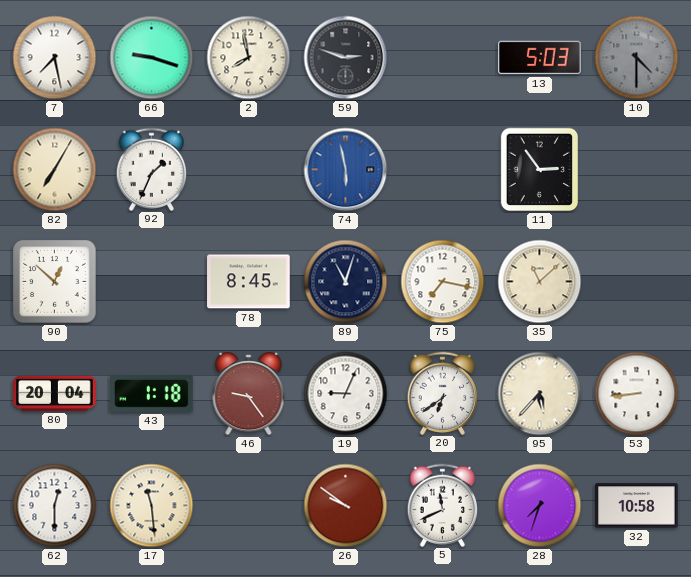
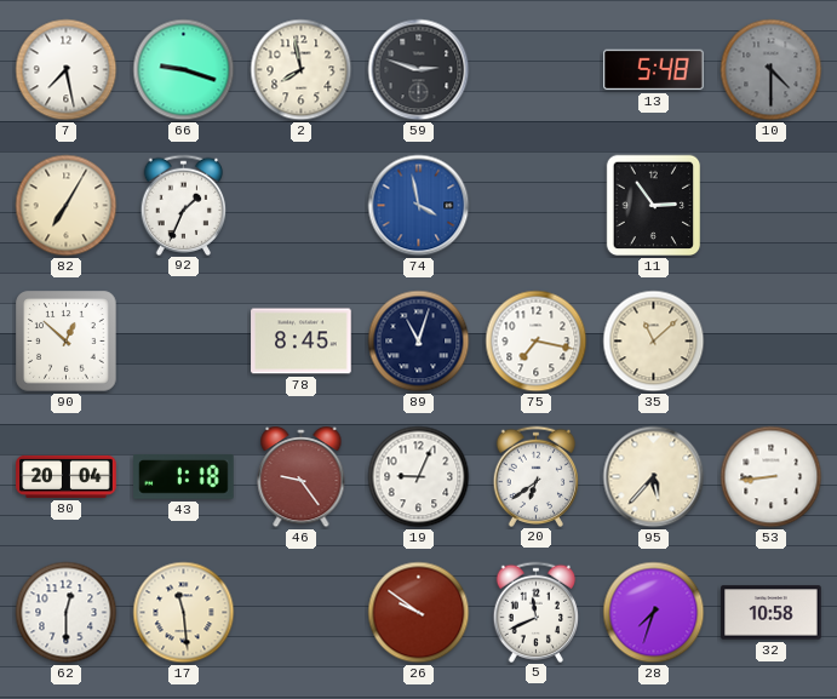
13: 5:03 -> 5:48 (654, 70)
74: 5:58 -> 3:58 (419, 206)
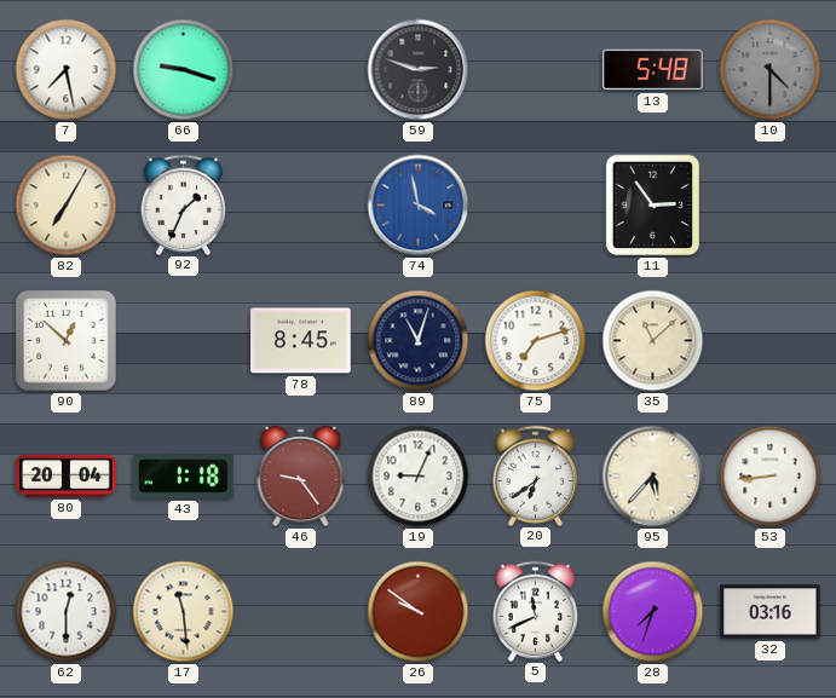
2: 7:58 -> none (302, 70)
75: 7:17 -> 7:12 (536, 341)
32: 10:58 -> 03:16 (771, 612)
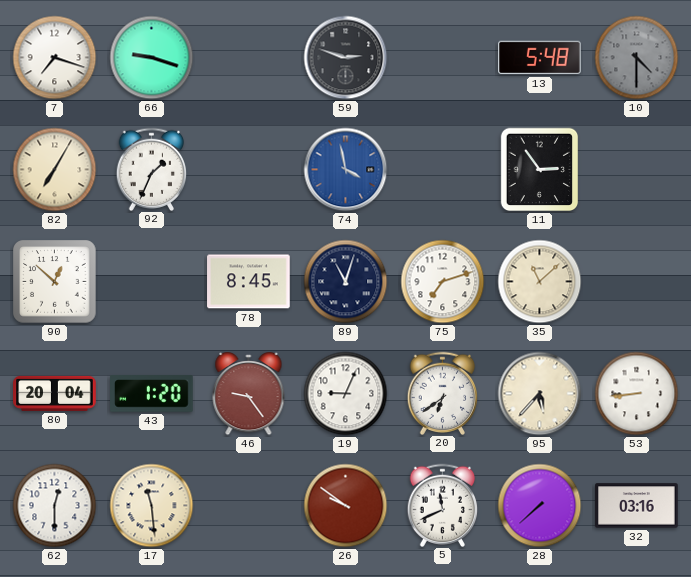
7: 7:28 -> 7:18 (55, 58)
43: 1:18 -> 1:20 (152, 394)
28: 7:33 -> 7:38 (540, 506)
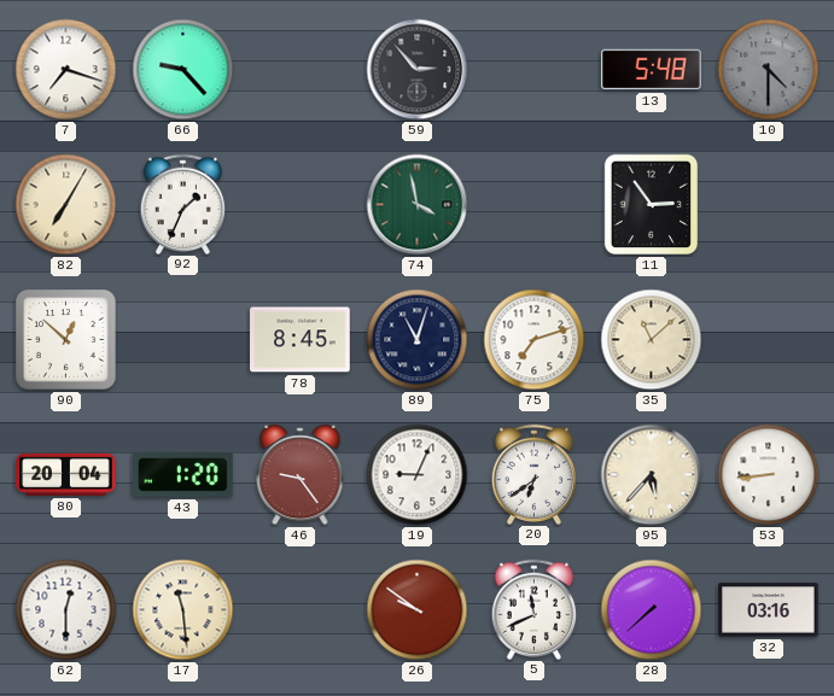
66: 9:18 -> 9:23 (183, 70)
59: 2:48 -> 2:53 (418, 70)
74 dial: blue -> green (418, 205)
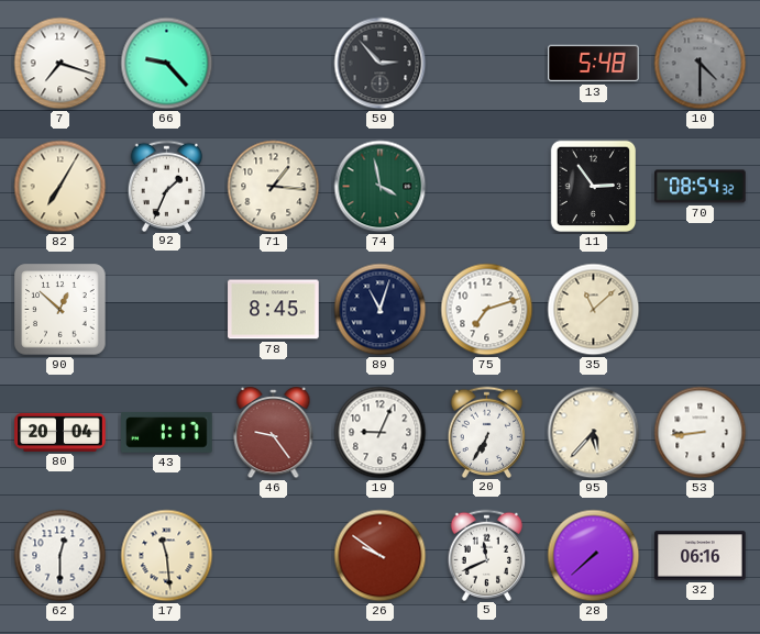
71: none -> 1:16 (274, 187)
70: none -> 08:54 (701, 187)
43: 1:20 -> 1:17 (167, 433)
20: 6:39 -> 6:35 (487, 432)
32: 03:16 -> 06:16 (701, 556)
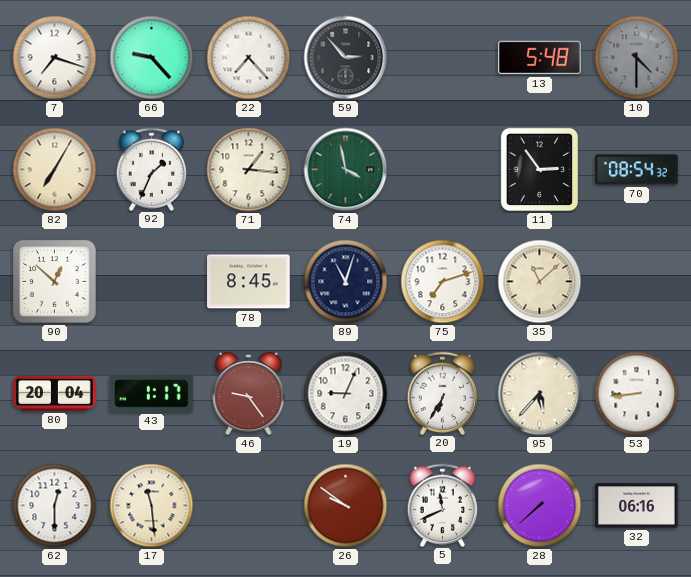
22: none -> 7:23 (249, 58)
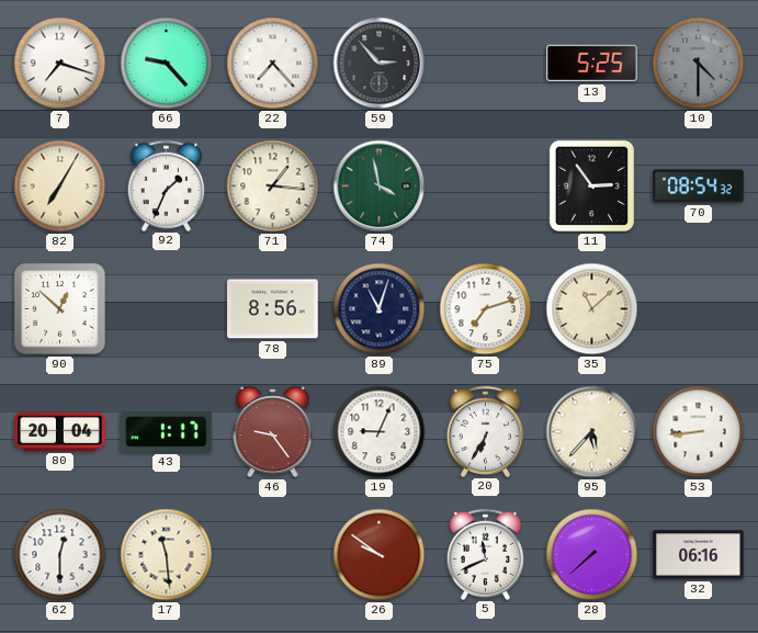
13: 5:48 -> 5:25 (592, 64)
78: 8:45 -> 8:56 (273, 309)
